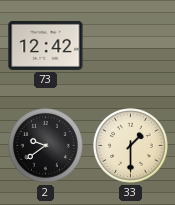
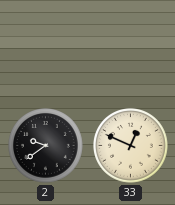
73: 12:42 -> none (46, 45)
33: 1:30 -> 12:49 (131, 146)
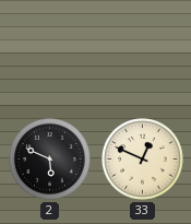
2: 9:39 -> 5:49 (50, 160)
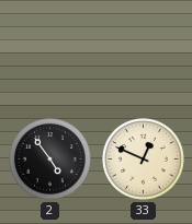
2: 5:49 -> 4:54 (50, 160)
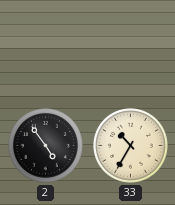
33: 12:49 -> 10:35 (131, 146)
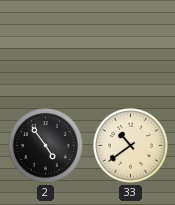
33: 10:35 -> 10:39 (131, 146)
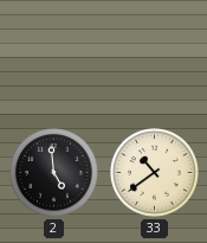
2: 4:54 -> 4:59 (54, 173)
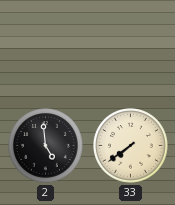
33: 10:39 -> 7:39 (131, 146)
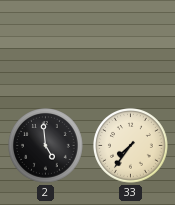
33: 7:39 -> 7:36 (131, 146)
